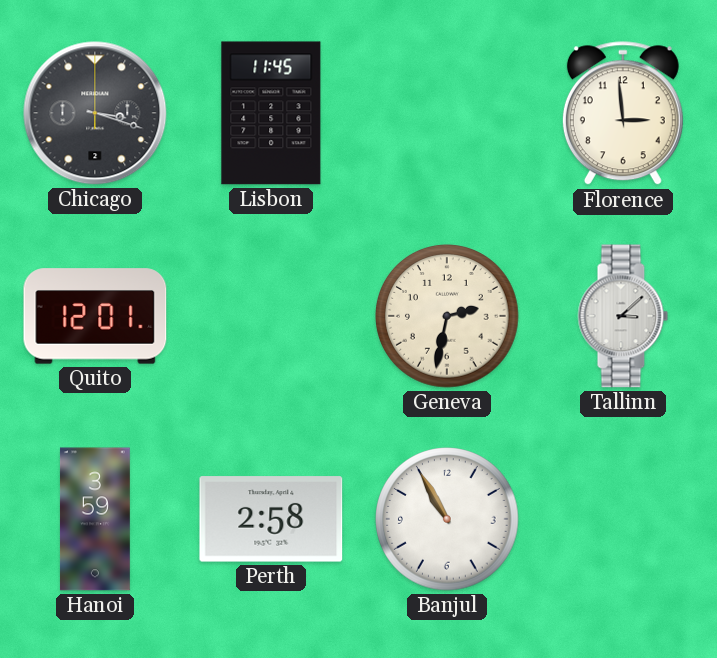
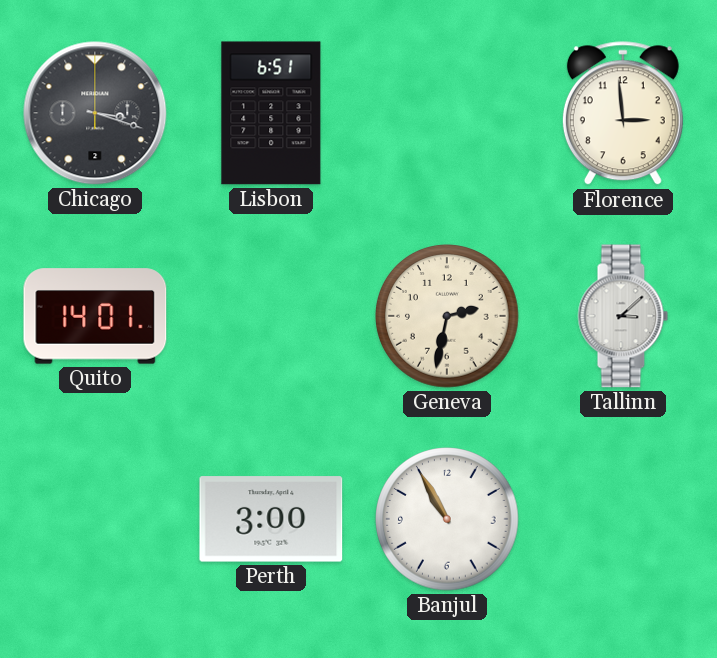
Lisbon: 11:45 -> 6:51 (271, 113)
Quito: 12:01 -> 14:01 (95, 316)
Hanoi: 3:59 -> none (95, 519)
Perth: 2:58 -> 3:00 (271, 519)
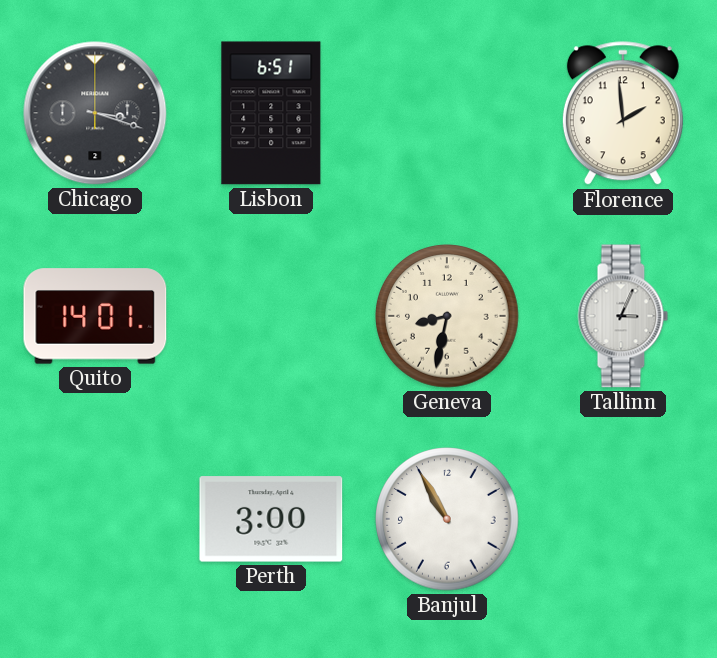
Florence: 2:59 -> 1:59 (623, 114)
Geneva: 2:32 -> 8:32 (447, 316)
Tallinn: 3:08 -> 3:04 (623, 316)
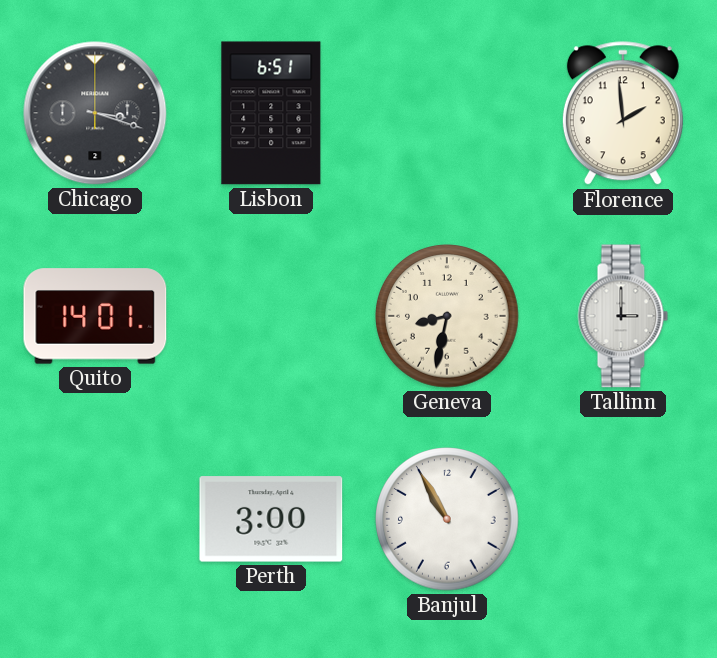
Tallinn: 3:04 -> 3:00 (623, 316)
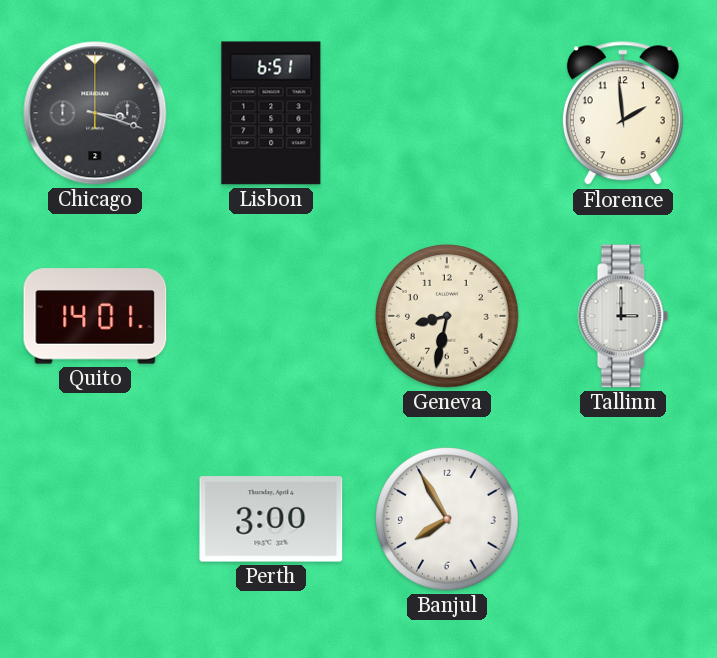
Banjul: 10:55 -> 7:55 (447, 519)
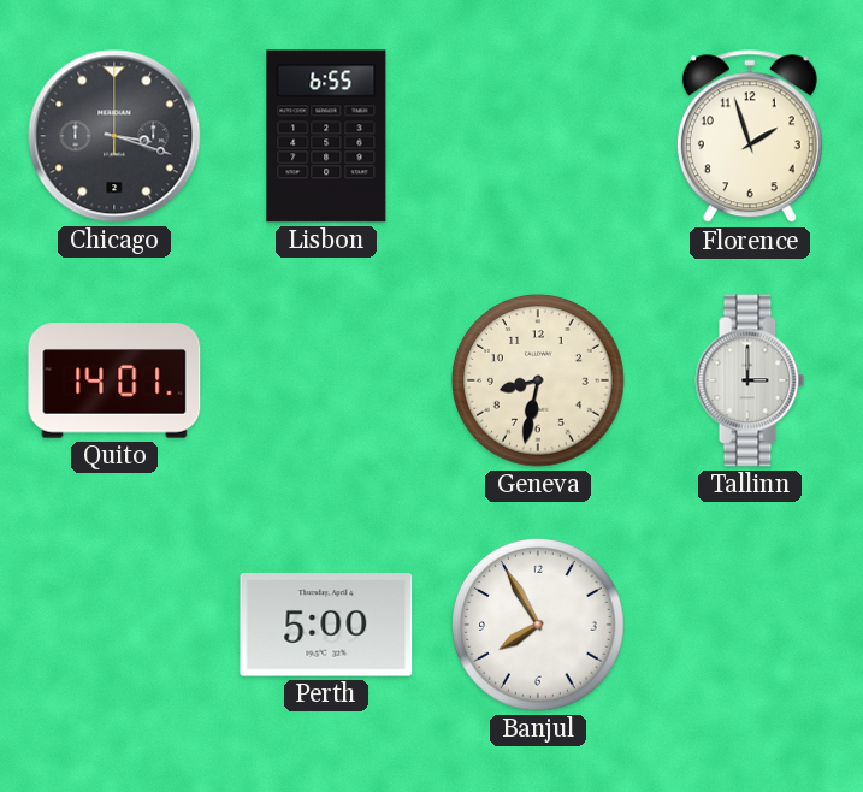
Lisbon: 6:51 -> 6:55 (326, 136)
Florence: 1:59 -> 1:57 (750, 137)
Perth: 3:00 -> 5:00 (326, 625)
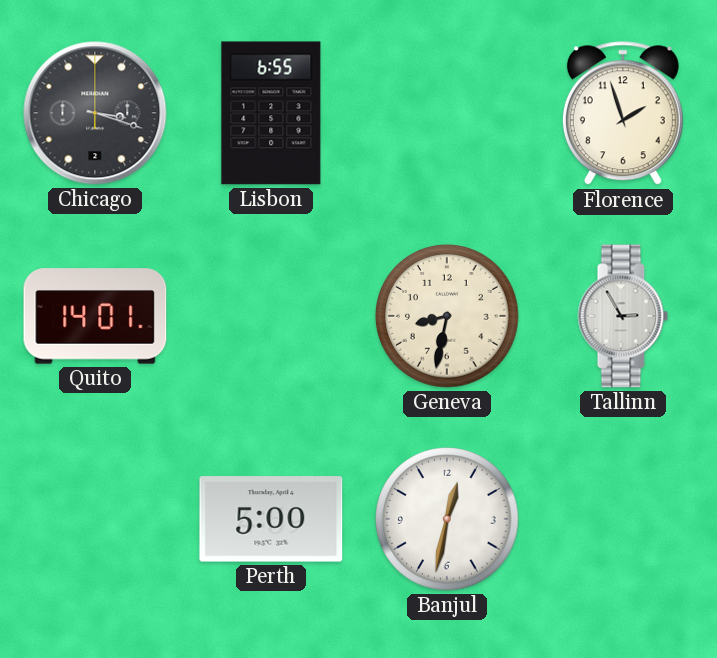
Tallinn: 3:00 -> 2:55 (623, 316)
Banjul: 7:55 -> 12:32 (447, 519)
